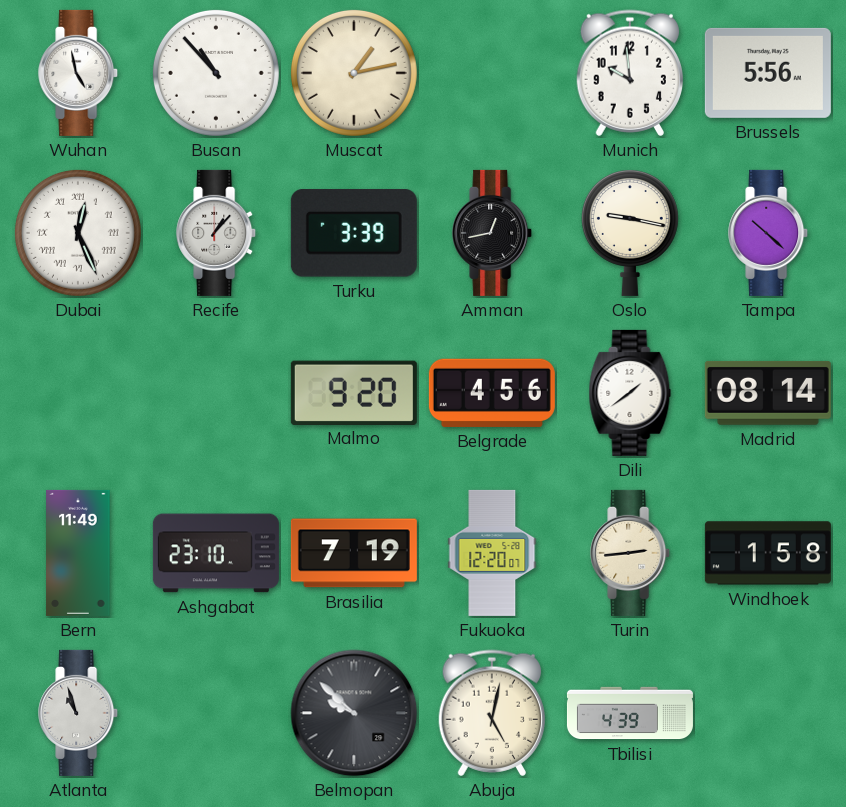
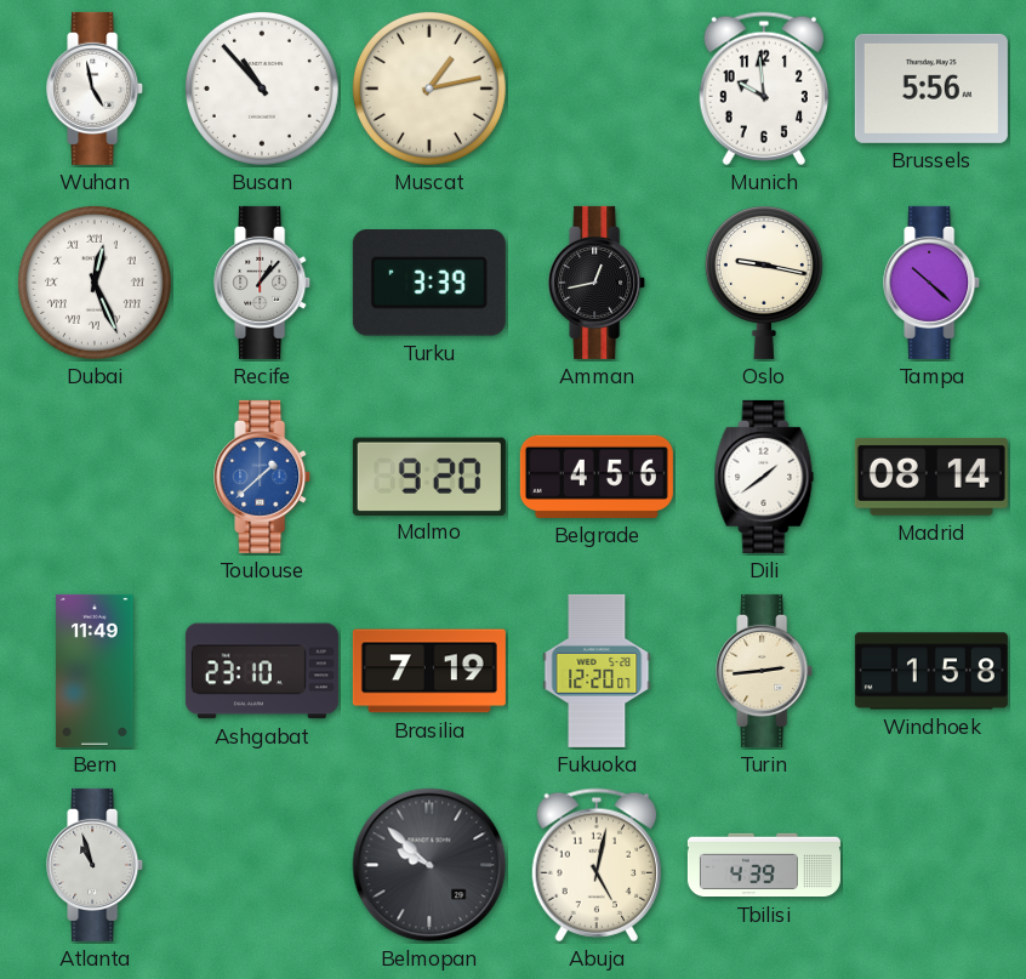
Toulouse: none -> 1:38 (263, 477)
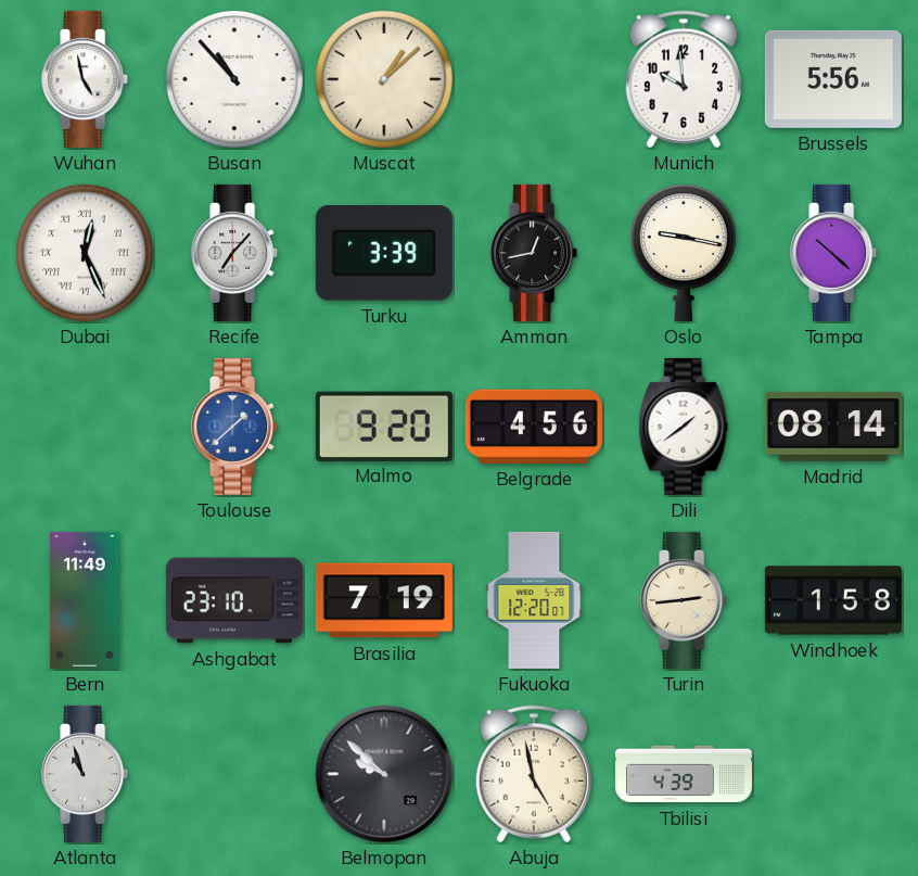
Muscat: 1:13 -> 1:08 (384, 79)
Recife: 1:07 -> 7:07 (235, 253)
Abuja: 5:02 -> 4:58 (533, 774)
